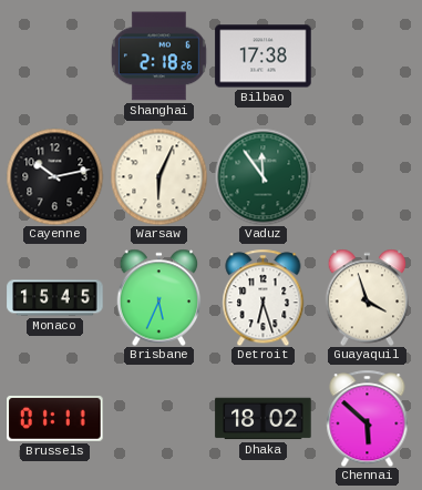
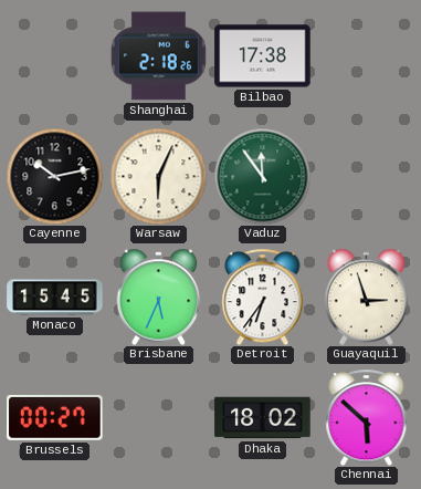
Detroit: 6:27 -> 6:36 (263, 296)
Guayaquil: 3:57 -> 2:57 (367, 296)
Brussels: 01:11 -> 00:27 (55, 417)
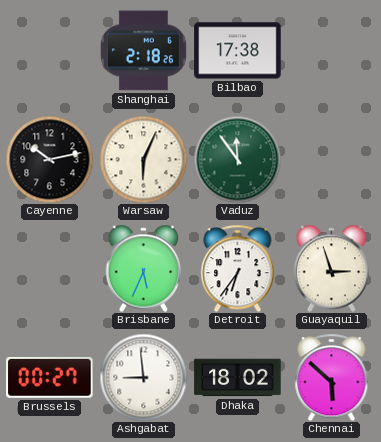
Monaco: 15:45 -> none (55, 298)
Ashgabat: none -> 8:59 (143, 377)
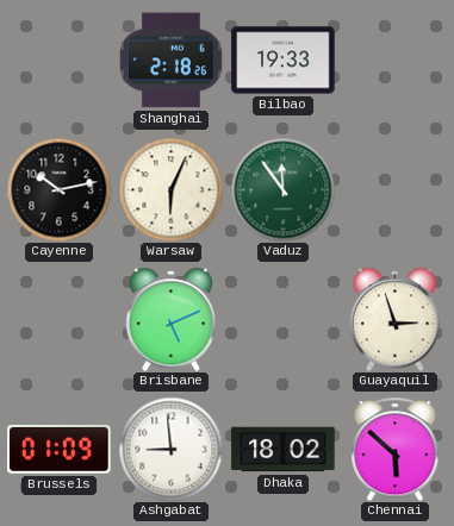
Bilbao: 17:38 -> 19:33 (284, 61)
Brisbane: 5:34 -> 5:11 (172, 319)
Detroit: 6:36 -> none (238, 268)
Brussels: 00:27 -> 01:09 (60, 449)
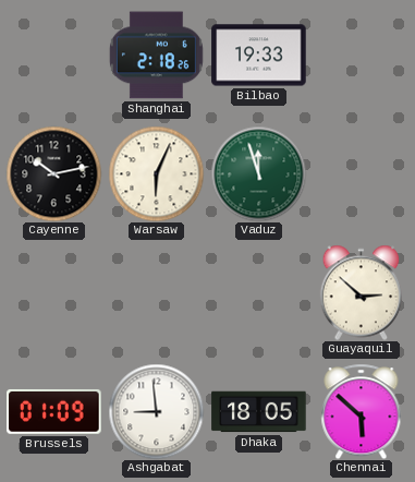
Vaduz: 11:54 -> 11:57 (258, 173)
Brisbane: 5:11 -> none (172, 319)
Guayaquil: 2:57 -> 2:52 (362, 292)
Dhaka: 18:02 -> 18:05 (259, 412)
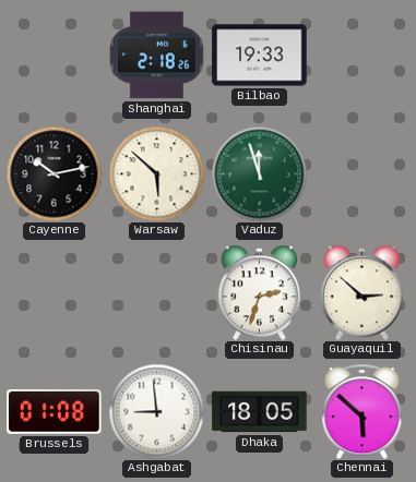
Warsaw: 6:04 -> 5:52 (156, 173)
Chisinau: none -> 2:33 (260, 292)
Brussels: 01:09 -> 01:08 (55, 411)
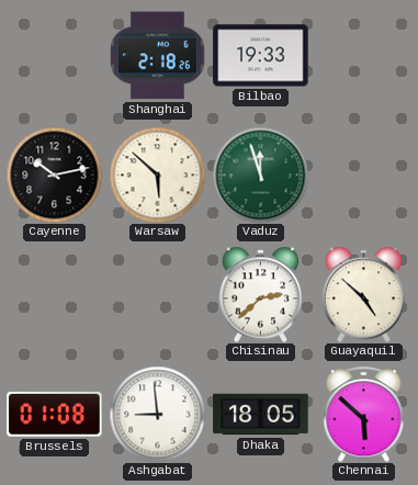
Chisinau: 2:33 -> 2:38 (261, 294)
Guayaquil: 2:52 -> 4:52 (364, 294)
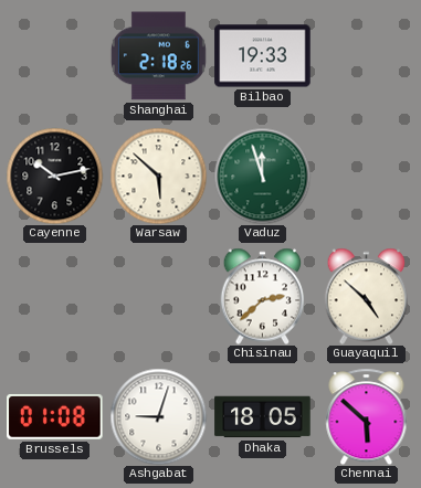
Ashgabat: 8:59 -> 9:03 (158, 416)
